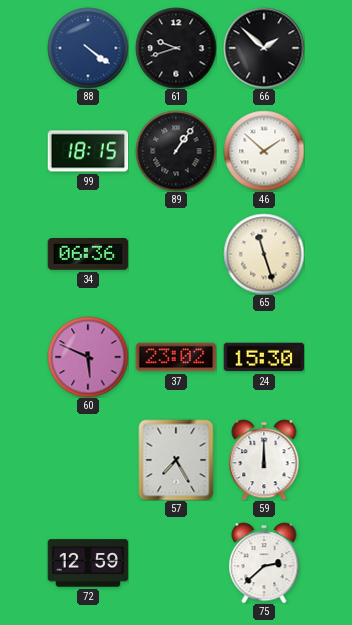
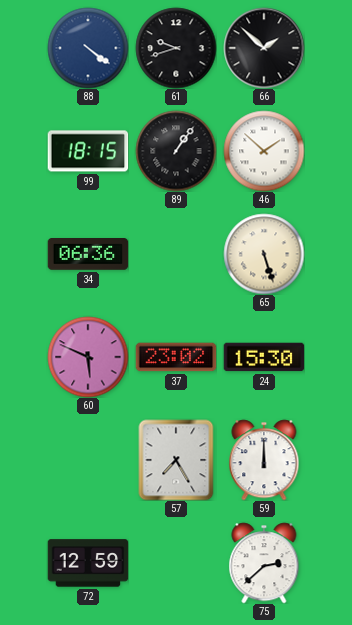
65: 11:27 -> 5:27 (264, 254)
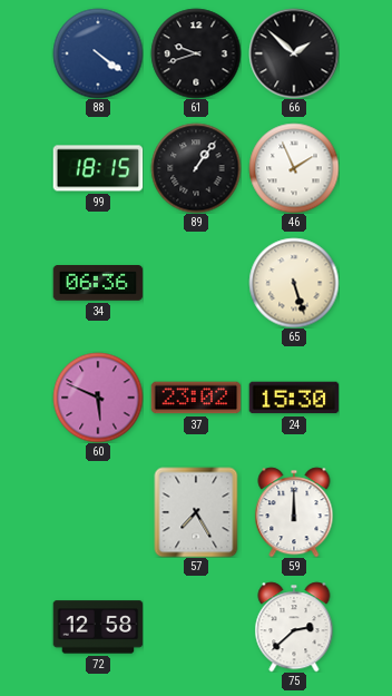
46: 1:52 -> 1:56 (294, 168)
72: 12:59 -> 12:58 (98, 627)
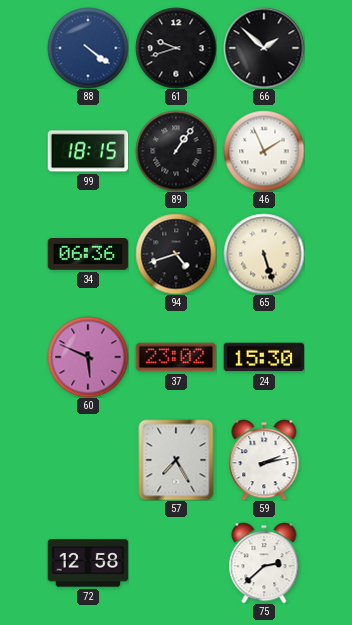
94: none -> 4:42 (176, 254)
59: 12:00 -> 2:13 (264, 460)
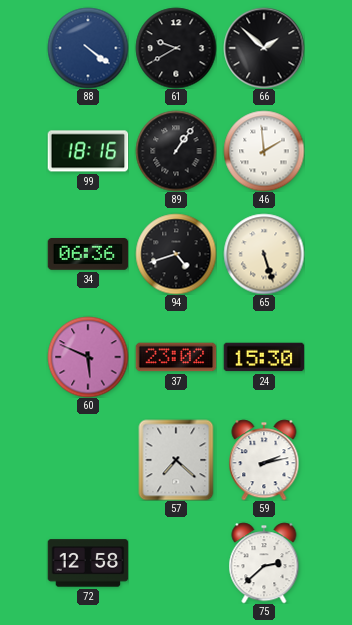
61: 9:42 -> 9:40 (176, 48)
99: 18:15 -> 18:16 (88, 151)
46: 1:56 -> 1:59 (264, 151)
57: 7:25 -> 7:22 (176, 460)
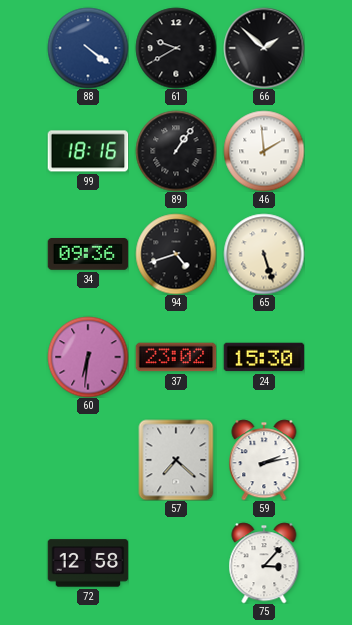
34: 06:36 -> 09:36 (88, 255)
60: 5:49 -> 6:31 (88, 357)
75: 2:38 -> 3:07 (264, 563)
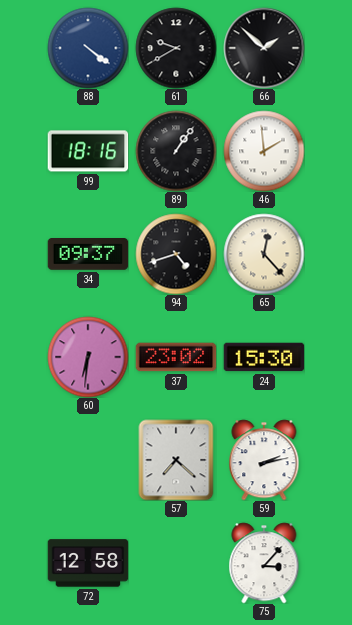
34: 09:36 -> 09:37 (88, 255)
65: 5:27 -> 12:23 (264, 254)
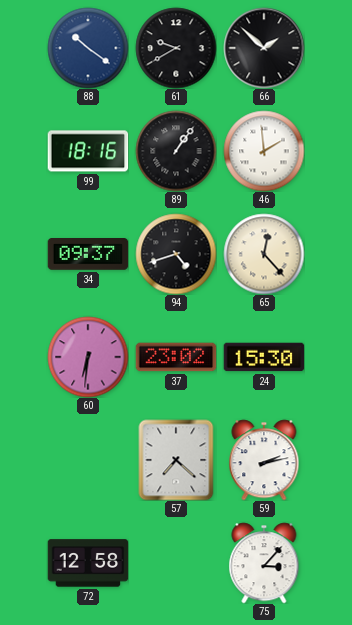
88: 4:21 -> 10:21 (88, 48)
